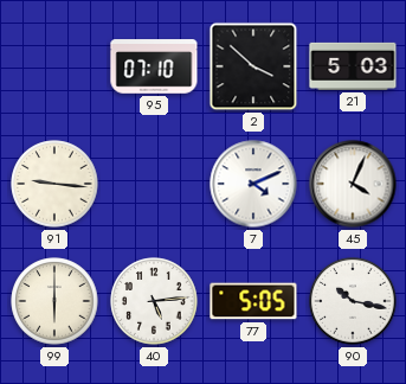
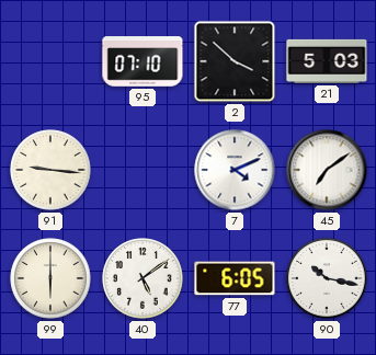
45: 4:04 -> 7:09 (327, 170)
40: 5:14 -> 5:09 (143, 278)
77: 5:05 -> 6:05 (235, 278)
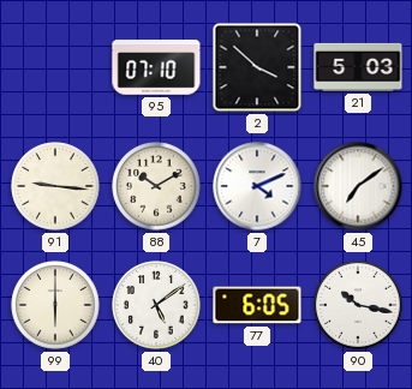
88: none -> 10:10 (156, 186)
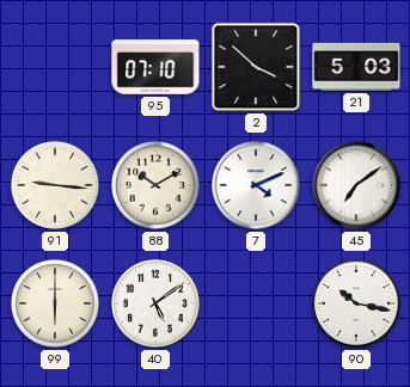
77: 6:05 -> none (257, 305)
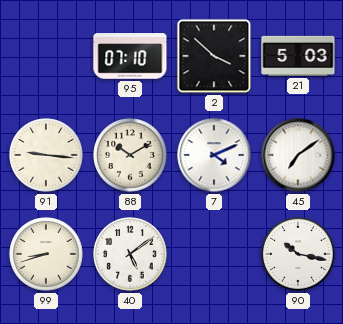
99: 6:00 -> 8:42 (46, 254)
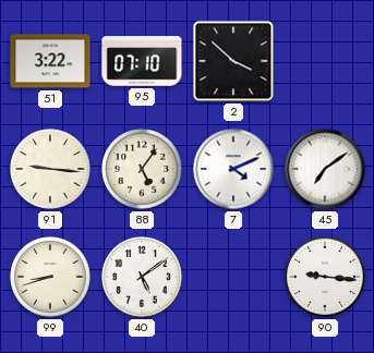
51: none -> 3:22 (50, 61)
21: 5:03 -> none (298, 56)
88: 10:10 -> 5:06 (142, 169)
90: 10:17 -> 9:16 (325, 277)
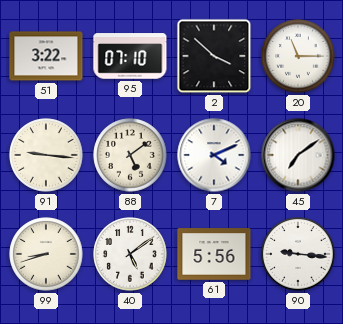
20: none -> 11:15 (298, 56)
88: 5:06 -> 5:09 (130, 155)
61: none -> 5:56 (214, 254)
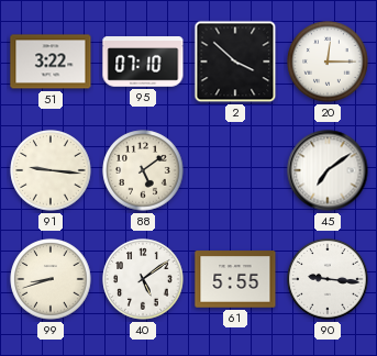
20: 11:15 -> 12:15 (328, 62)
7: 4:11 -> none (214, 155)
61: 5:56 -> 5:55 (235, 279)
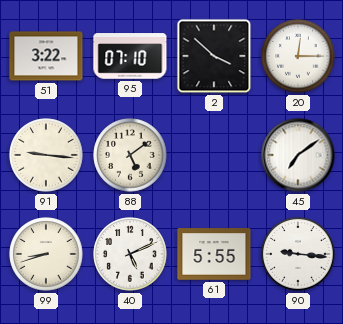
40: 5:09 -> 5:11 (130, 254)
